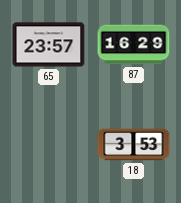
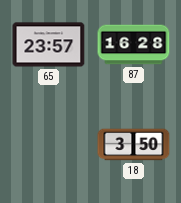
87: 16:29 -> 16:28 (134, 45)
18: 3:53 -> 3:50 (134, 145)
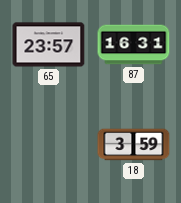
87: 16:28 -> 16:31 (134, 45)
18: 3:50 -> 3:59 (134, 145)
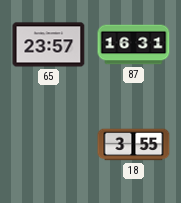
18: 3:59 -> 3:55 (134, 145)
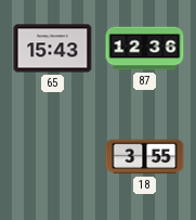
65: 23:57 -> 15:43 (53, 49)
87: 16:31 -> 12:36 (145, 49)
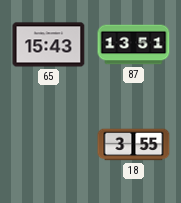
87: 12:36 -> 13:51 (134, 45)
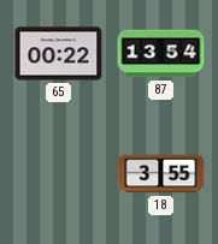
65: 15:43 -> 00:22 (59, 54)
87: 13:51 -> 13:54 (161, 54)
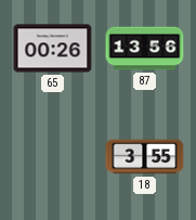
65: 00:22 -> 00:26 (53, 49)
87: 13:54 -> 13:56 (145, 49)
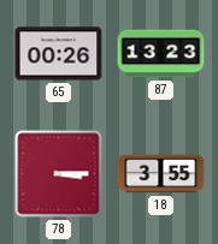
87: 13:56 -> 13:23 (161, 54)
78: none -> 3:15 (59, 174)
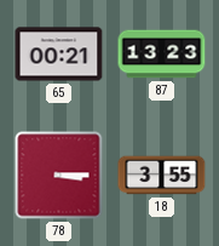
65: 00:26 -> 00:21 (59, 55)
